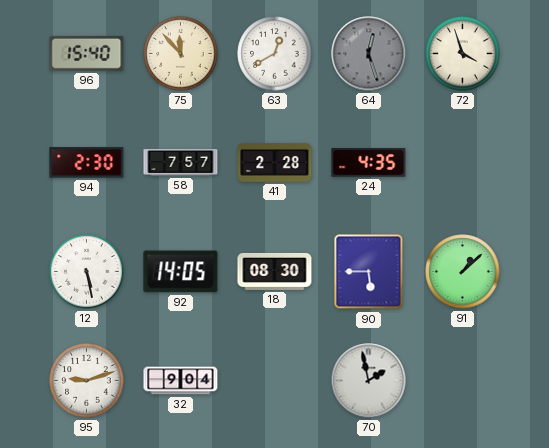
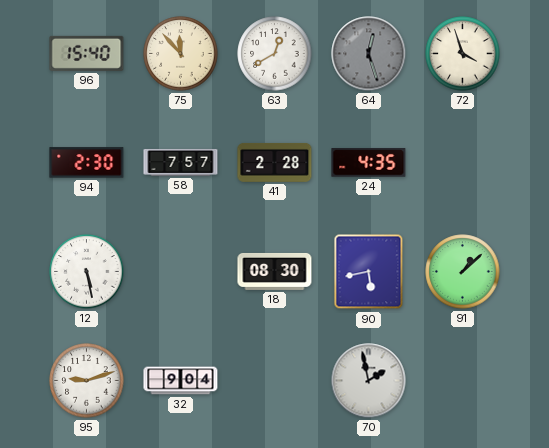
92: 14:05 -> none (181, 272)
90: 5:45 -> 5:43 (369, 272)
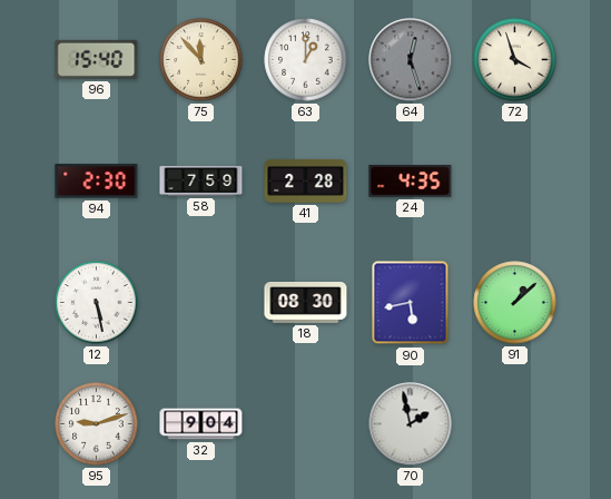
63: 12:40 -> 1:00 (306, 60)
58: 7:57 -> 7:59 (201, 182)
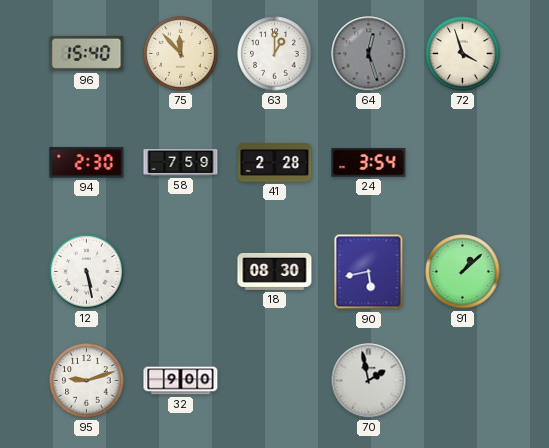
24: 4:35 -> 3:54 (369, 163)
32: 9:04 -> 9:00 (181, 381)
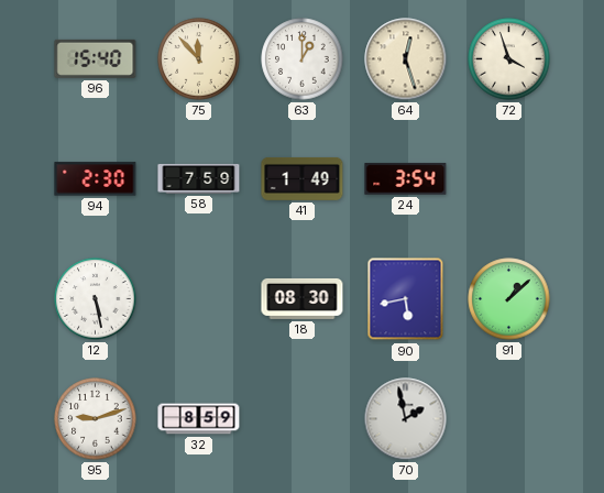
64 dial: grey -> cream (406, 59)
41: 2:28 -> 1:49 (303, 178)
32: 9:00 -> 8:59 (199, 419)
